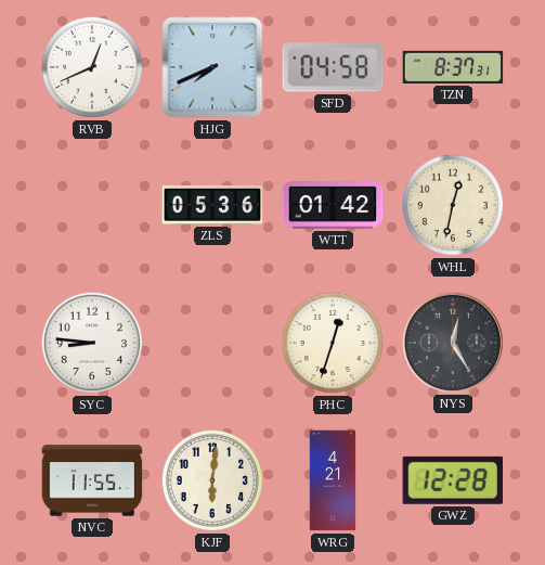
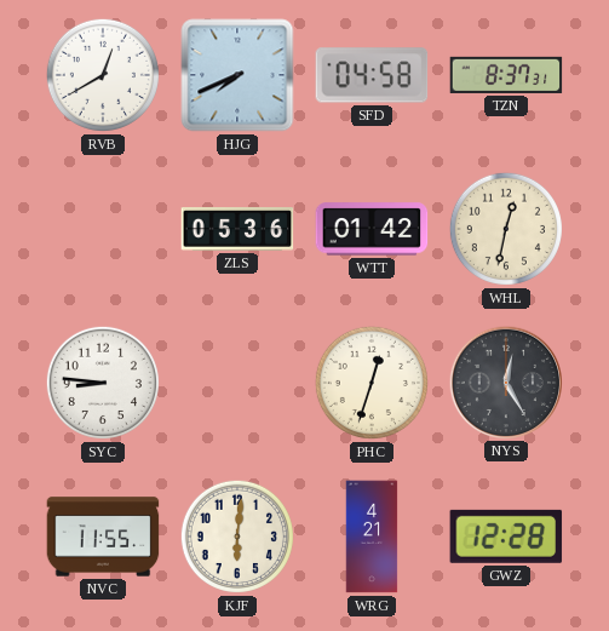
RVB: 12:41 -> 12:40 (103, 75)
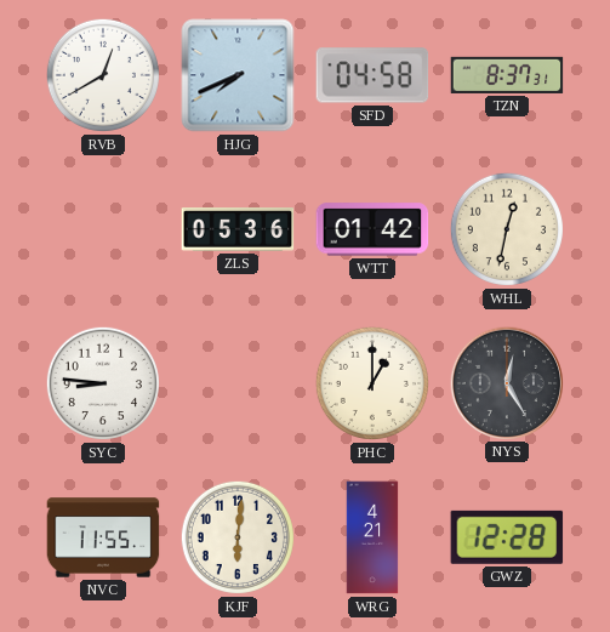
PHC: 12:33 -> 1:00 (372, 383)
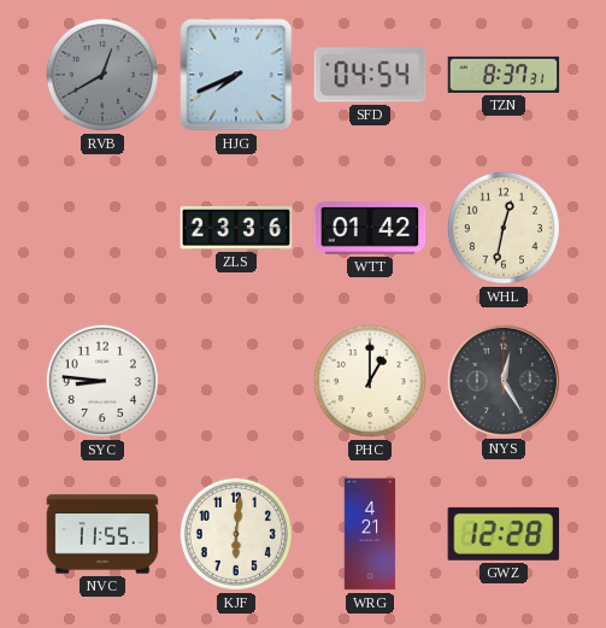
RVB dial: white -> grey (102, 75)
SFD: 04:58 -> 04:54 (370, 75)
ZLS: 05:36 -> 23:36 (236, 228)
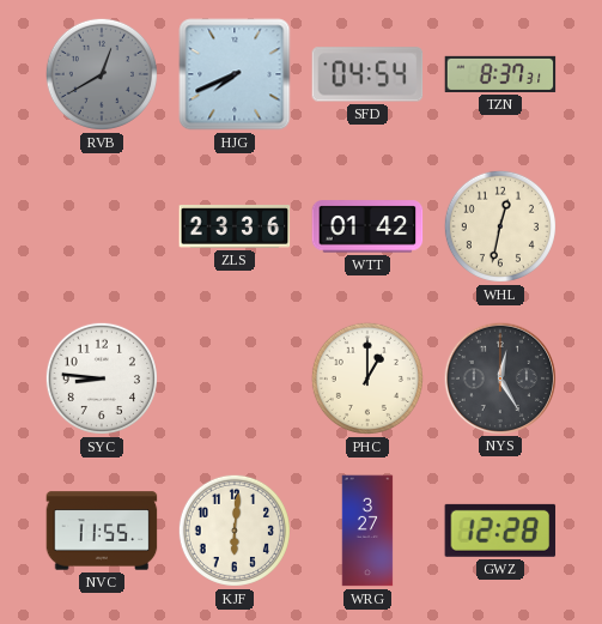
WRG: 4:21 -> 3:27 (367, 531)
